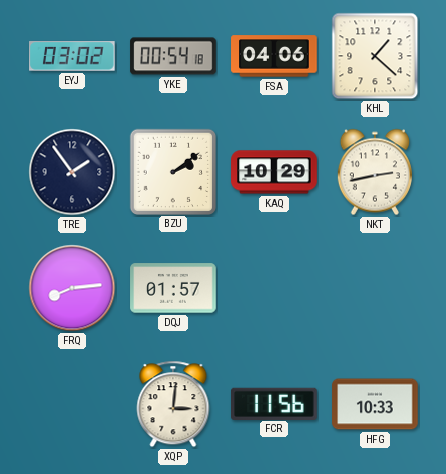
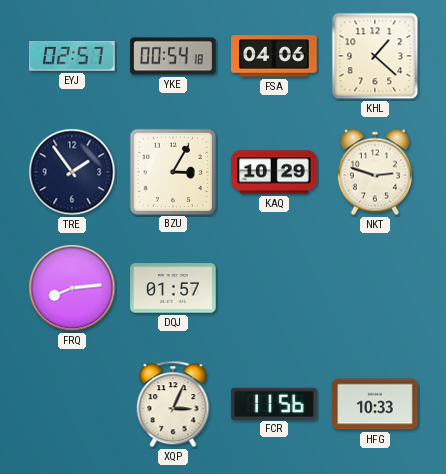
EYJ: 03:02 -> 02:57 (73, 56)
BZU: 2:09 -> 3:05 (172, 171)
NKT: 2:43 -> 2:48 (375, 172)
XQP: 3:01 -> 3:04 (173, 404)
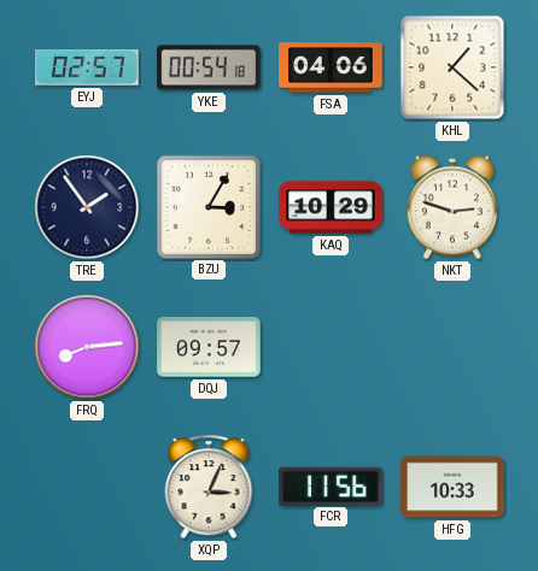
DQJ: 01:57 -> 09:57 (209, 347)
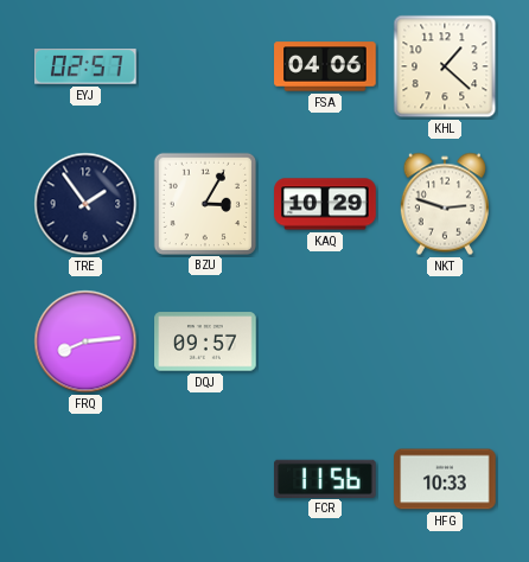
YKE: 00:54 -> none (209, 67)
XQP: 3:04 -> none (209, 487)
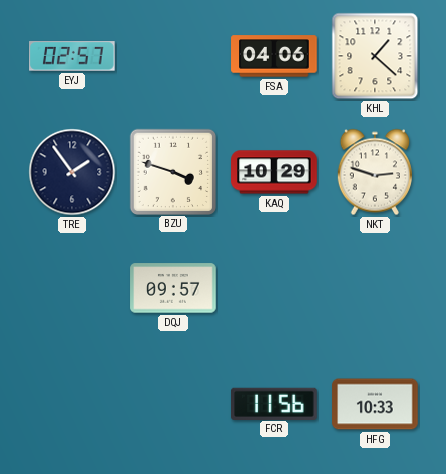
BZU: 3:05 -> 3:48 (172, 171)
FRQ: 8:14 -> none (85, 341)
